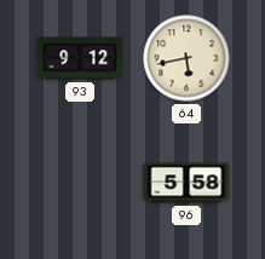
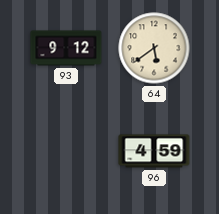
64: 5:43 -> 5:39 (154, 48)
96: 5:58 -> 4:59 (154, 151)
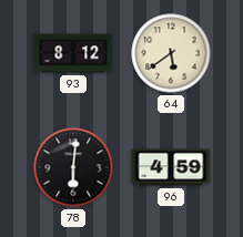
93: 9:12 -> 8:12 (73, 53)
78: none -> 6:01 (73, 167)
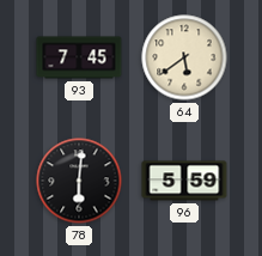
93: 8:12 -> 7:45 (79, 57)
96: 4:59 -> 5:59 (184, 181)
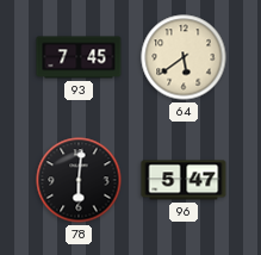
96: 5:59 -> 5:47 (184, 180)
